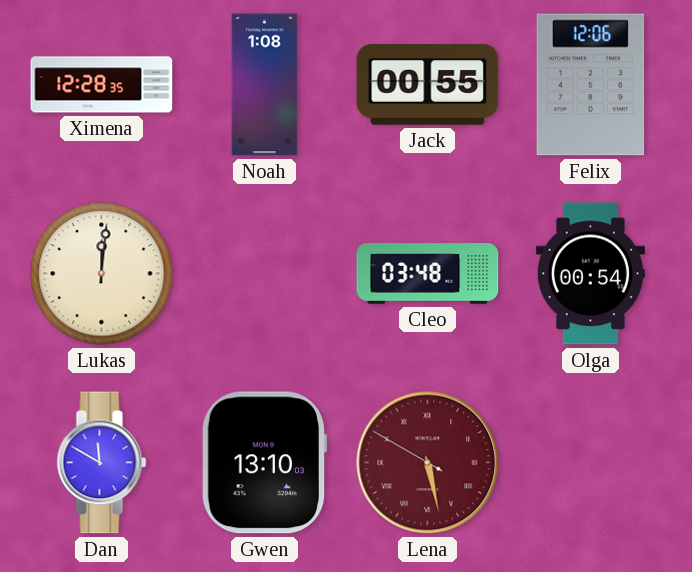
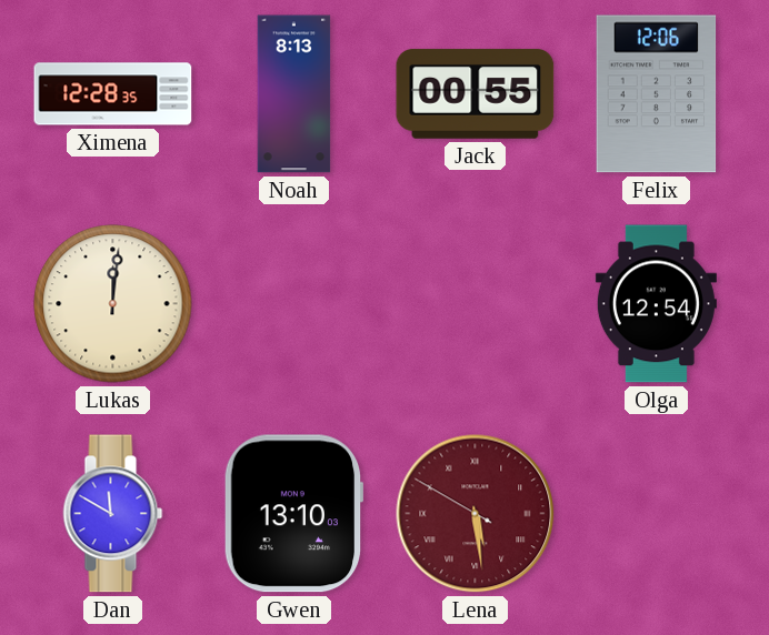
Noah: 1:08 -> 8:13 (294, 94)
Cleo: 03:48 -> none (428, 274)
Olga: 00:54 -> 12:54 (656, 304)
Lena: 5:27 -> 5:28 (476, 514)
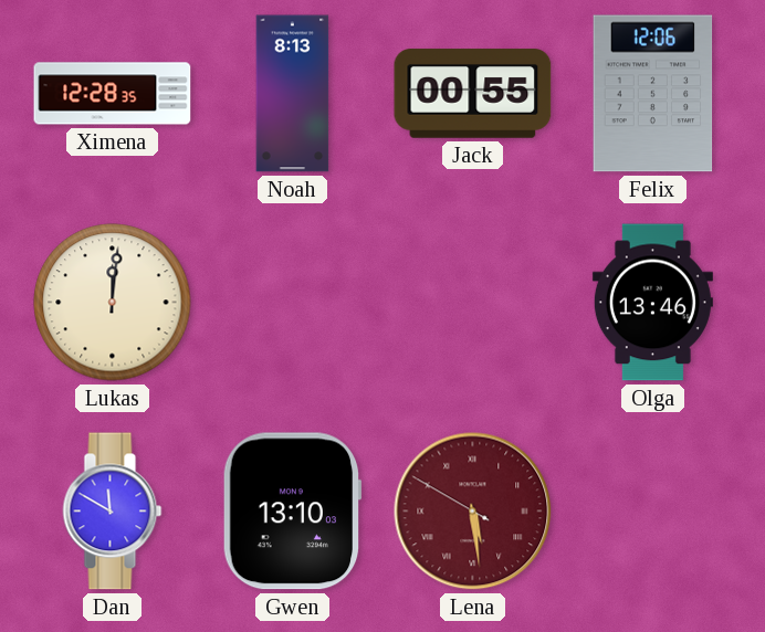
Olga: 12:54 -> 13:46 (652, 303)
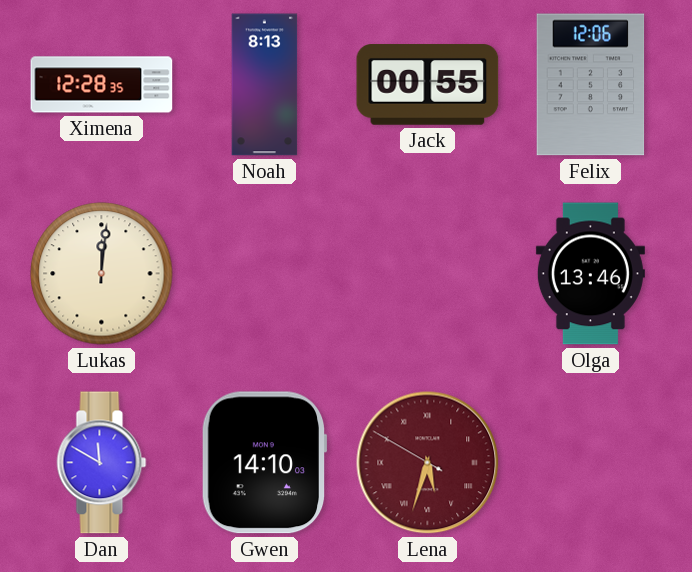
Gwen: 13:10 -> 14:10 (264, 463)
Lena: 5:28 -> 5:32 (428, 463)
